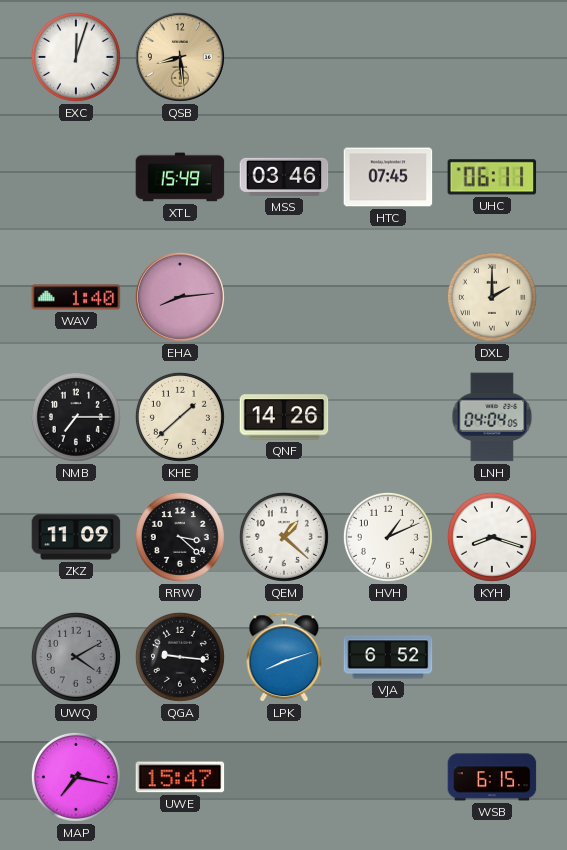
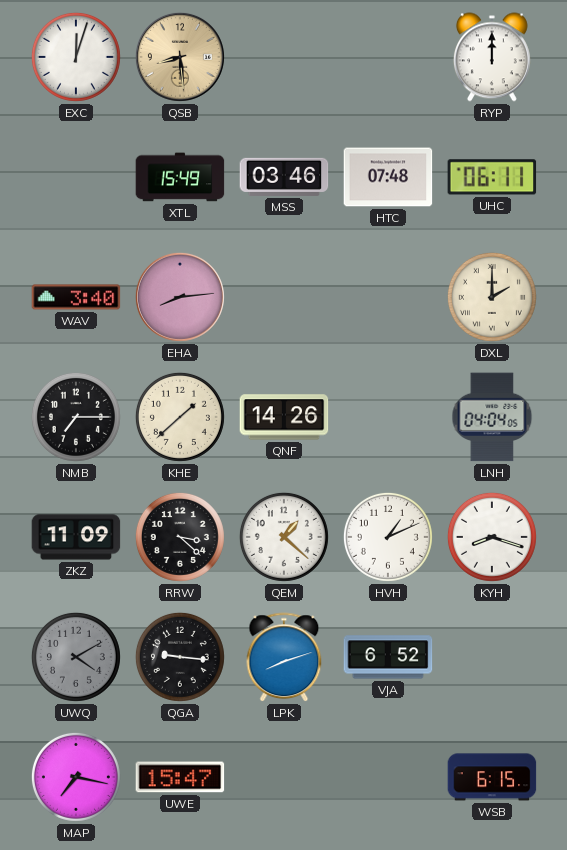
RYP: none -> 12:00 (492, 57)
HTC: 07:45 -> 07:48 (388, 177)
WAV: 1:40 -> 3:40 (76, 297)
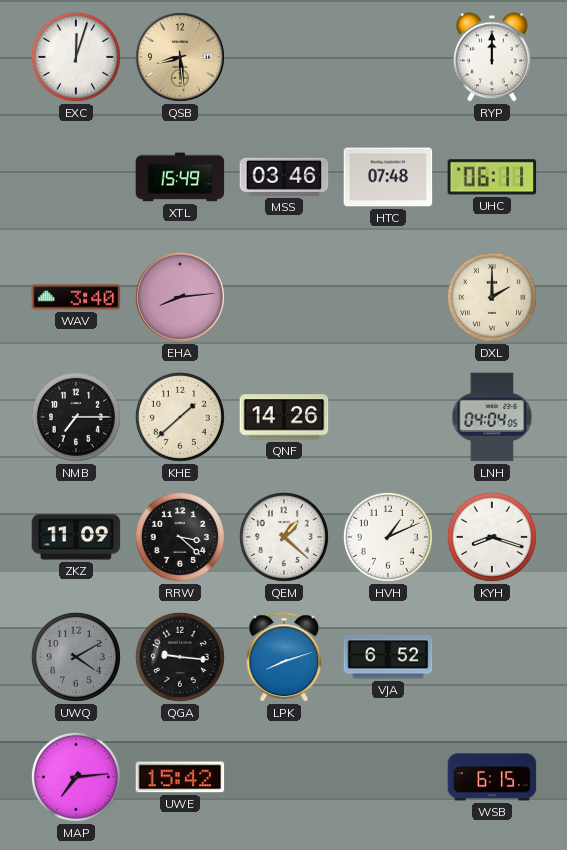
MAP: 7:17 -> 7:14 (76, 777)
UWE: 15:47 -> 15:42 (180, 777)
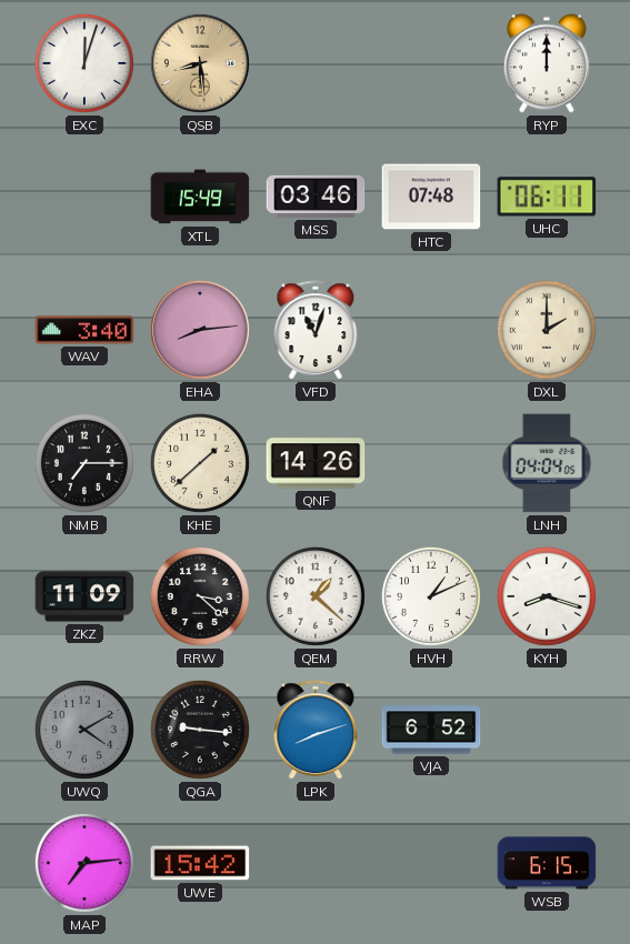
VFD: none -> 11:03 (316, 331)
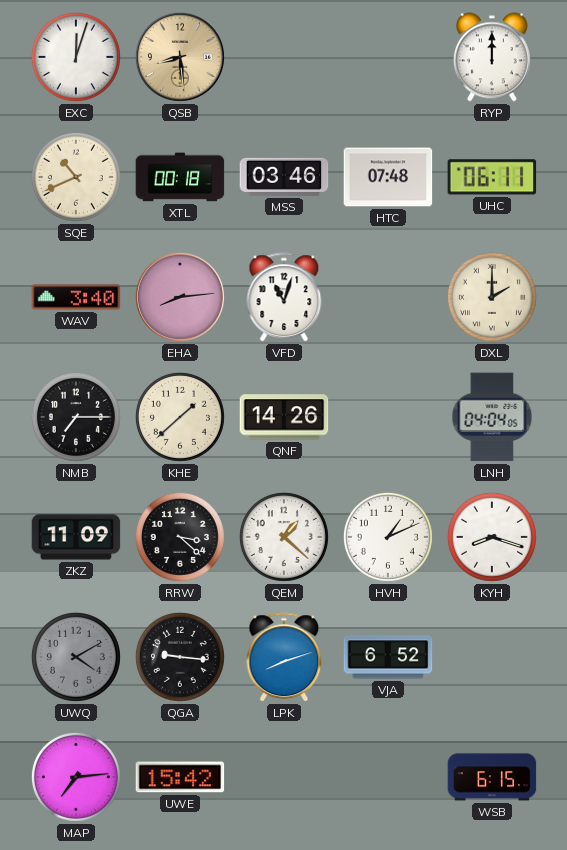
SQE: none -> 10:41 (76, 177)
XTL: 15:49 -> 00:18 (180, 177)
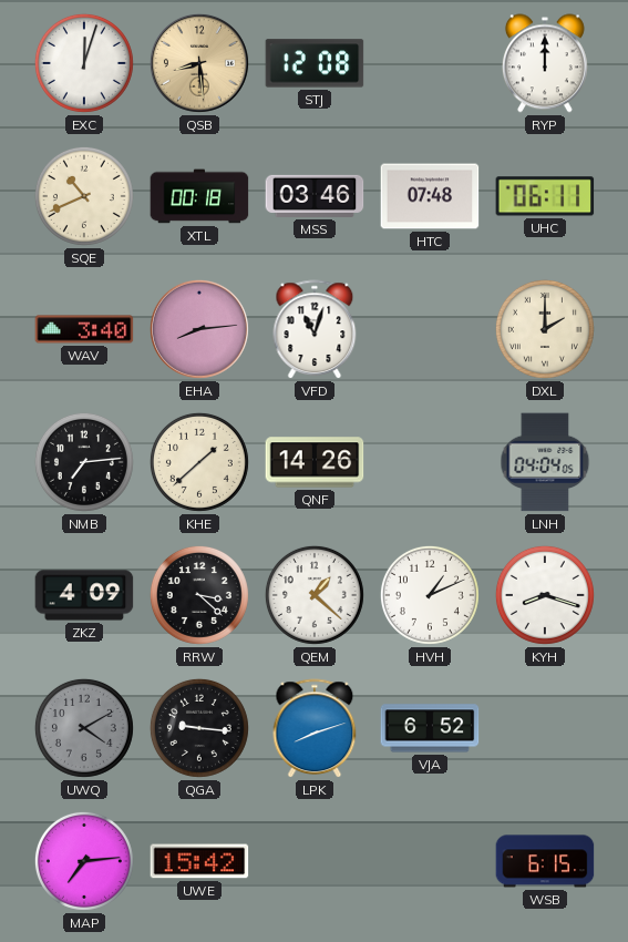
STJ: none -> 12:08 (315, 63)
NMB: 7:15 -> 7:14 (84, 462)
ZKZ: 11:09 -> 4:09 (84, 595)
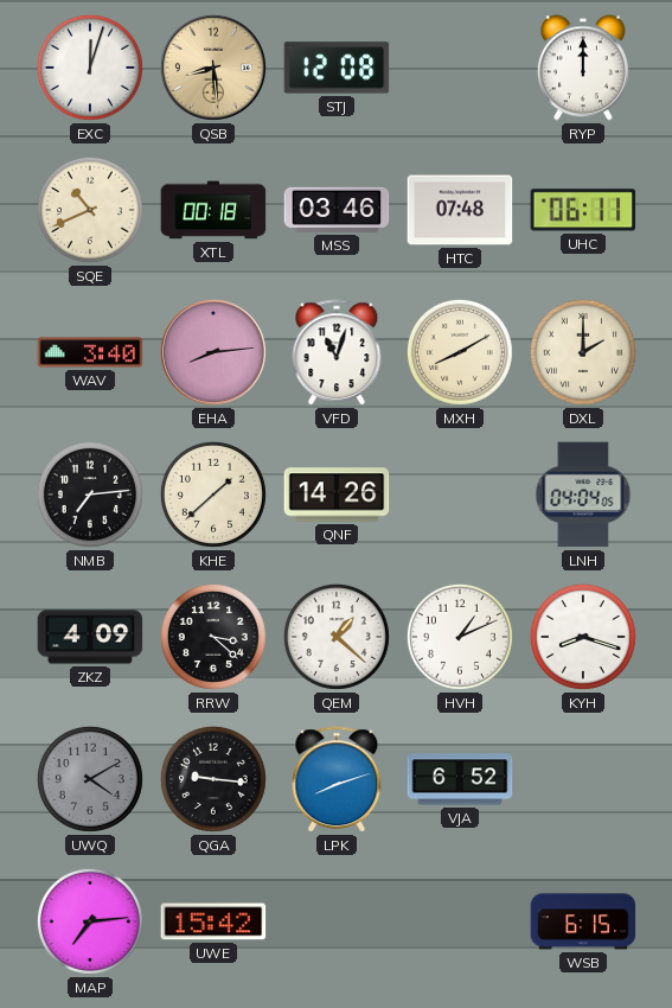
MXH: none -> 8:10 (460, 352)
